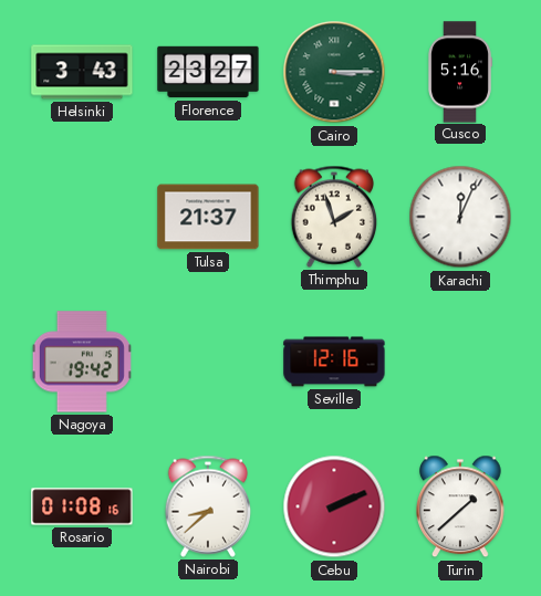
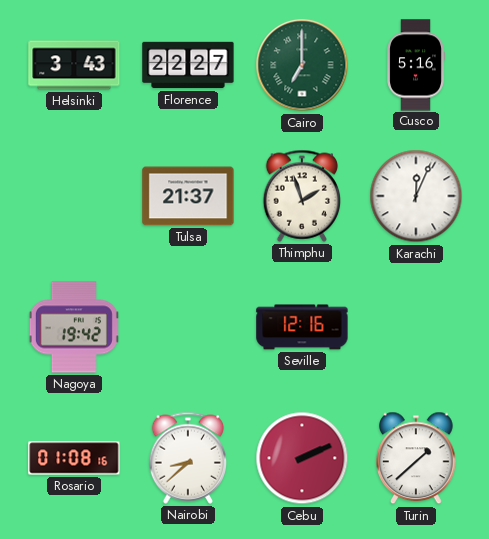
Florence: 23:27 -> 22:27 (188, 65)
Cairo: 3:15 -> 7:00 (302, 65)
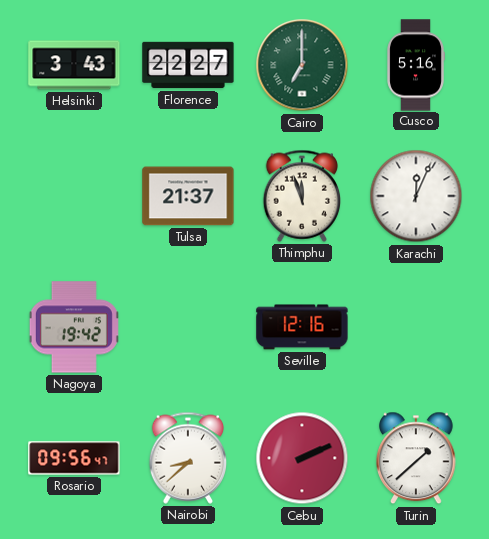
Thimphu: 1:57 -> 11:57 (301, 196)
Rosario: 01:08 -> 09:56 (74, 458)
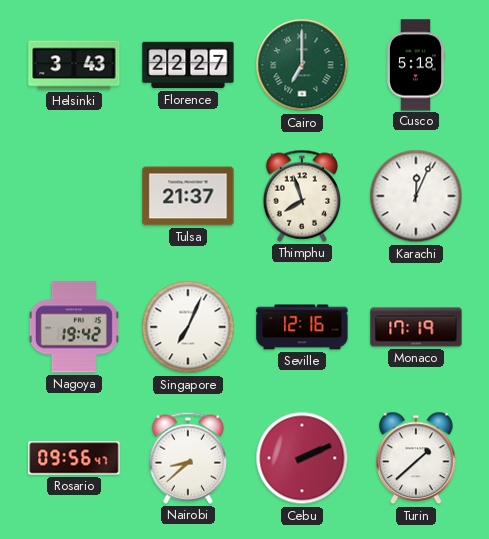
Cusco: 5:16 -> 5:18 (416, 65)
Thimphu: 11:57 -> 7:57 (301, 196)
Singapore: none -> 7:04 (188, 327)
Monaco: none -> 17:19 (416, 327)
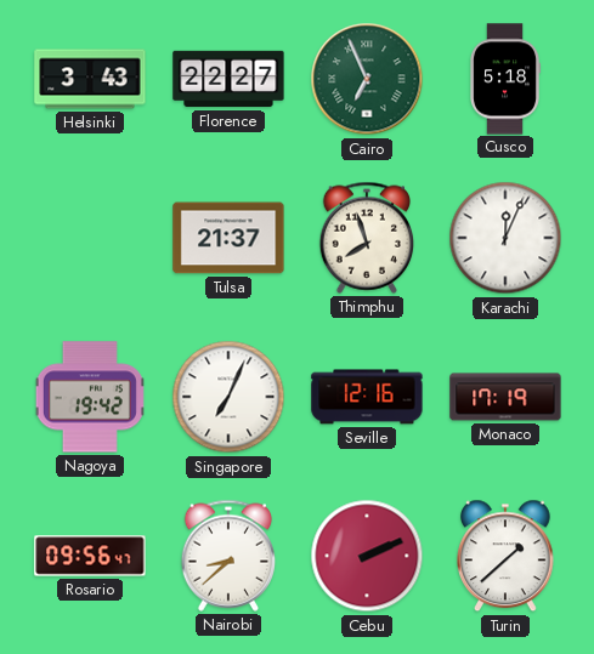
Cairo: 7:00 -> 6:56 (367, 79)
